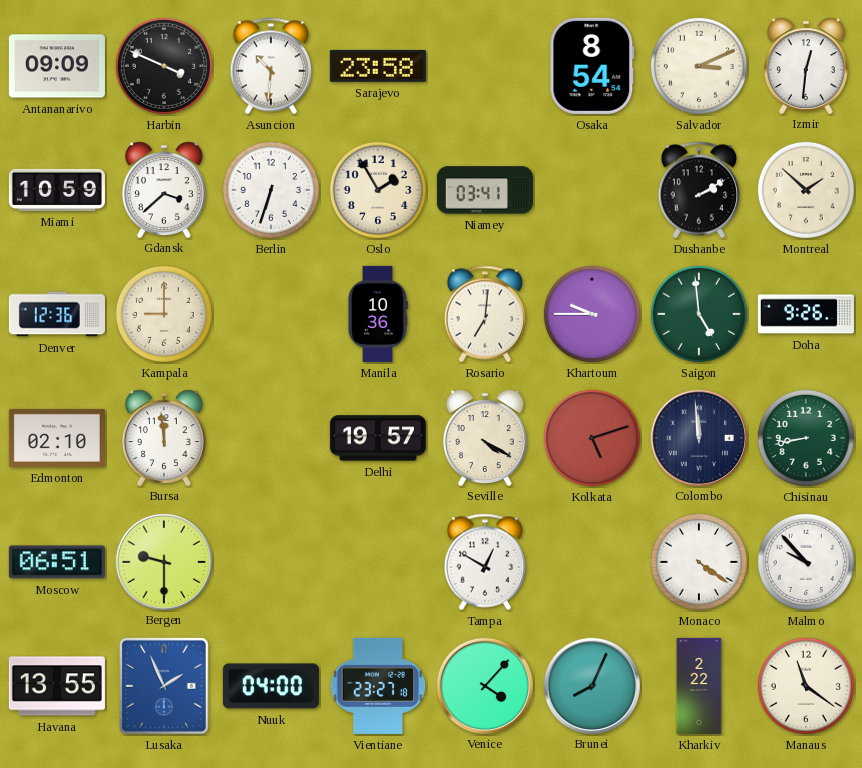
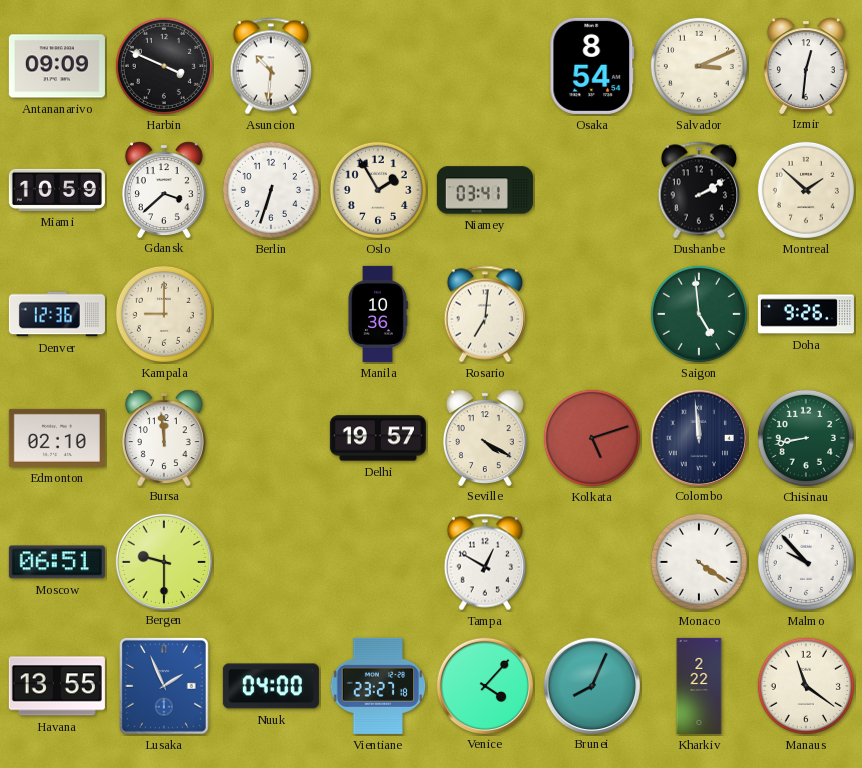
Sarajevo: 23:58 -> none (378, 66)
Khartoum: 9:45 -> none (592, 314)
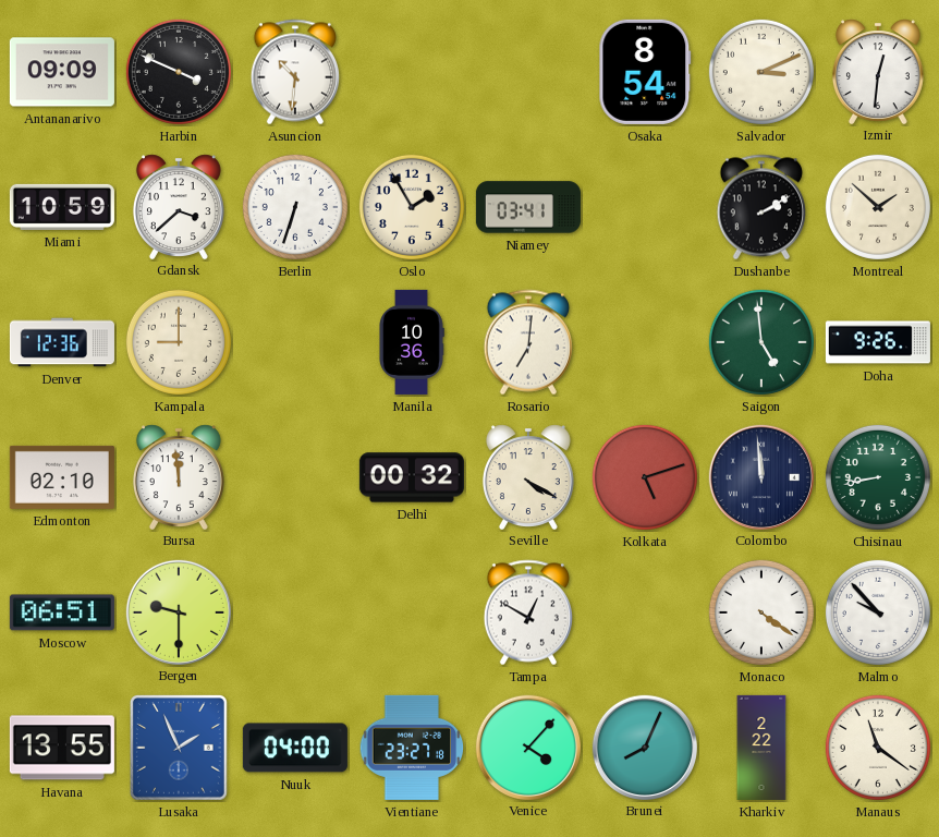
Delhi: 19:57 -> 00:32 (412, 477)
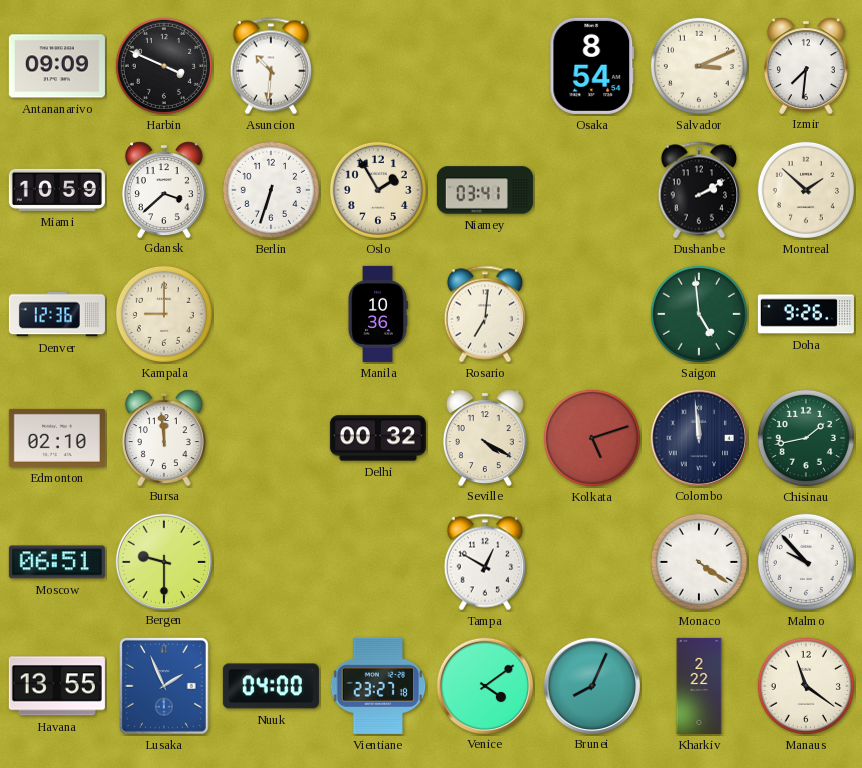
Izmir: 12:31 -> 7:31 (806, 65)
Chisinau: 8:43 -> 1:43 (806, 438)
Venice: 4:07 -> 4:09 (484, 685)
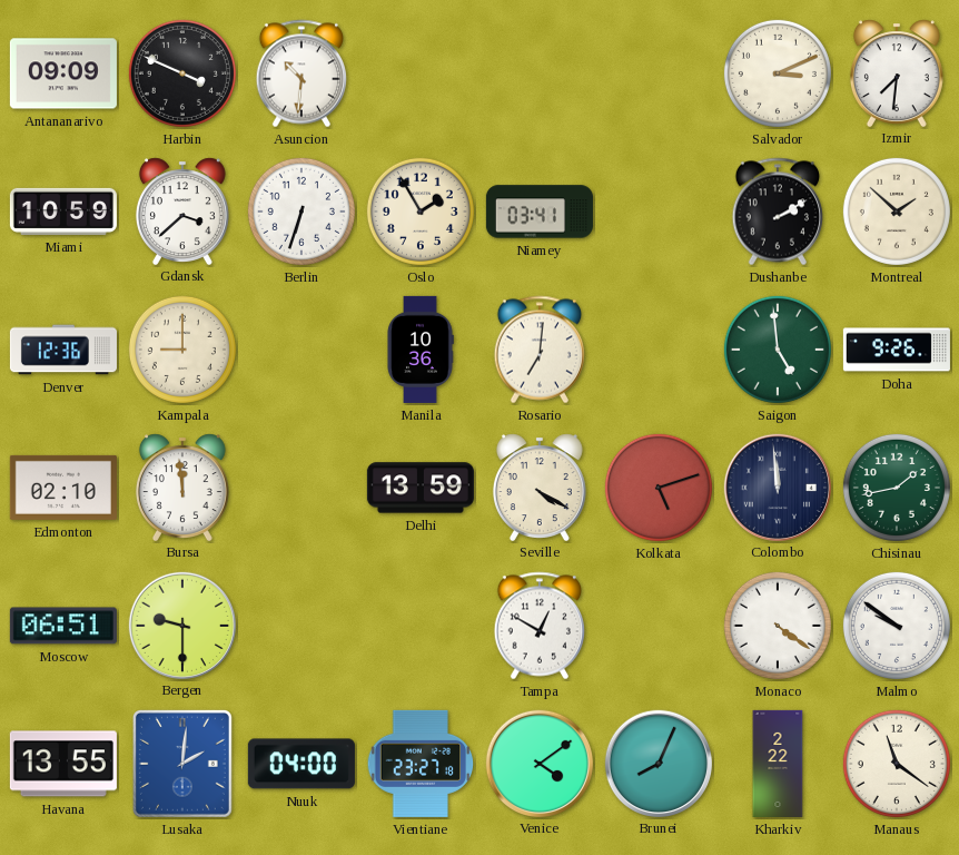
Osaka: 8:54 -> none (592, 66)
Delhi: 00:32 -> 13:59 (421, 488)
Malmo: 9:53 -> 9:51 (897, 626)
Lusaka: 1:56 -> 2:01 (182, 764)
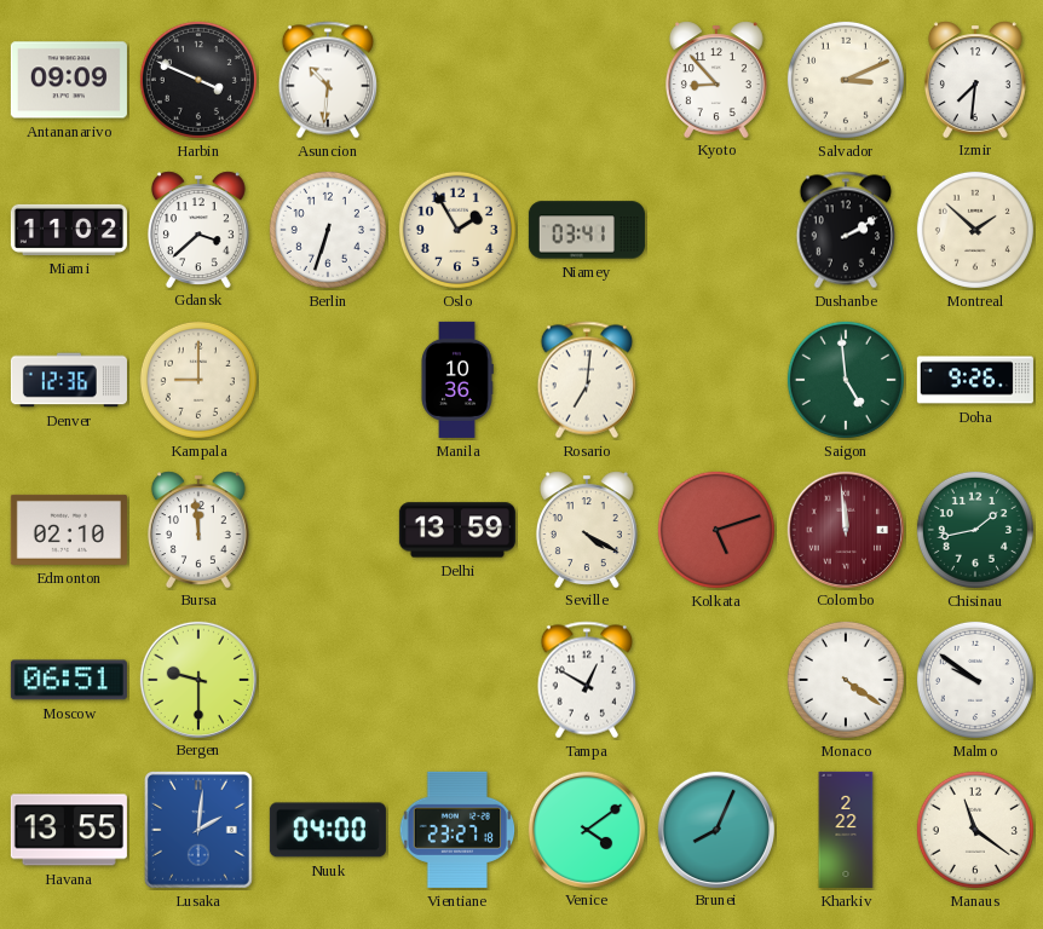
Kyoto: none -> 8:53 (716, 79)
Miami: 10:59 -> 11:02 (69, 230)
Colombo dial: navy -> burgundy (845, 529)
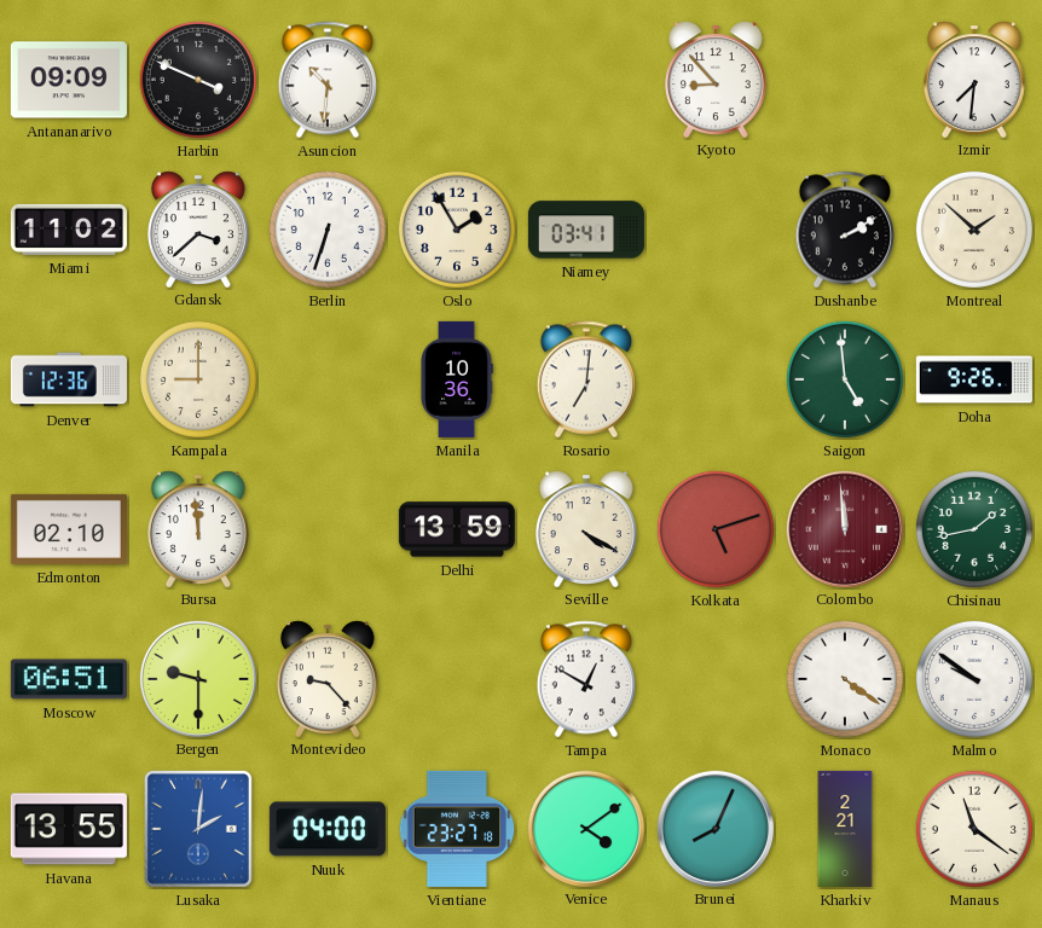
Salvador: 3:11 -> none (846, 80)
Montevideo: none -> 9:23 (328, 678)
Kharkiv: 2:22 -> 2:21 (845, 829)
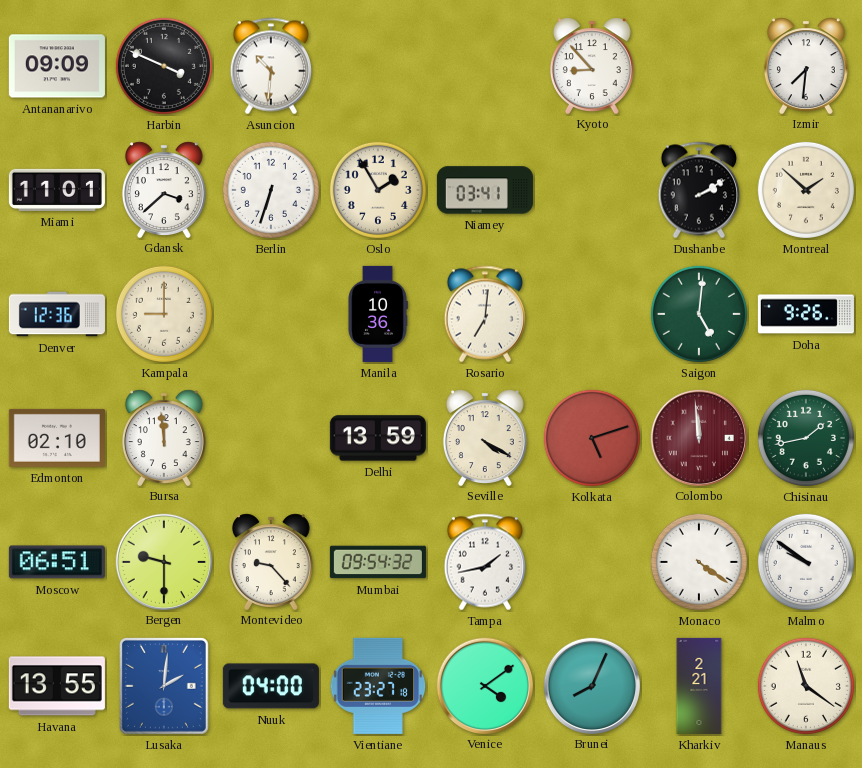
Miami: 11:02 -> 11:01 (57, 190)
Saigon: 4:59 -> 5:01 (699, 314)
Mumbai: none -> 09:54 (378, 562)
Tampa: 12:50 -> 1:43 (484, 562)
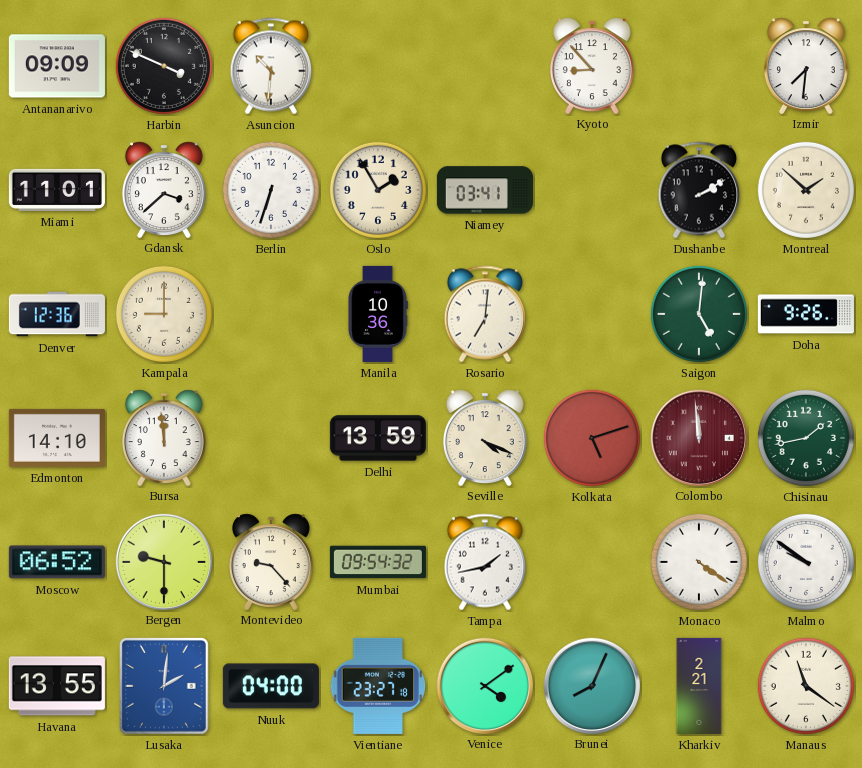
Edmonton: 02:10 -> 14:10 (57, 438)
Seville: 4:20 -> 4:19 (485, 437)
Moscow: 06:51 -> 06:52 (57, 562)
